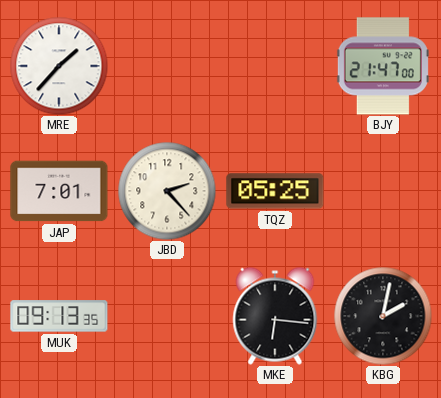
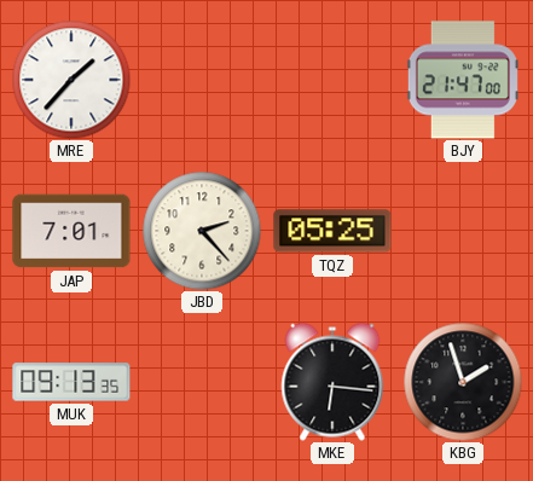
KBG: 2:02 -> 1:57 (463, 382)
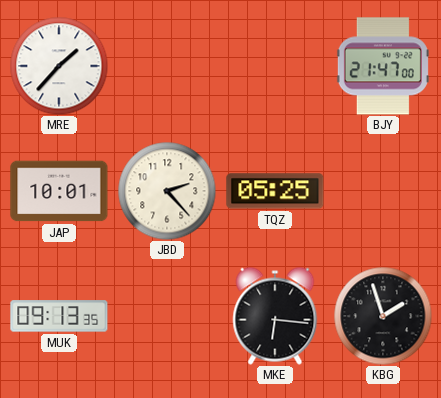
JAP: 7:01 -> 10:01 (59, 191)
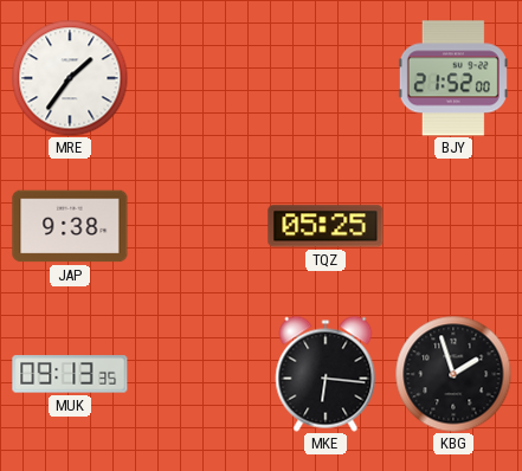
MRE: 1:37 -> 1:36 (70, 78)
BJY: 21:47 -> 21:52 (453, 78)
JAP: 10:01 -> 9:38 (70, 226)
JBD: 2:23 -> none (167, 191)
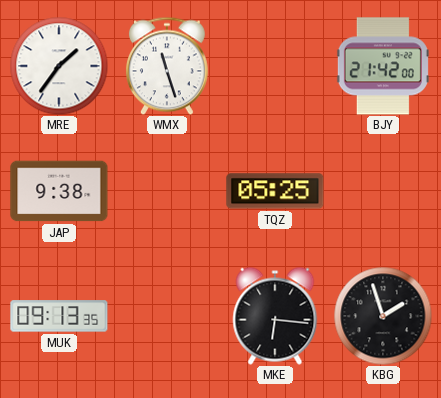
WMX: none -> 11:27 (167, 66)
BJY: 21:52 -> 21:42 (383, 66)
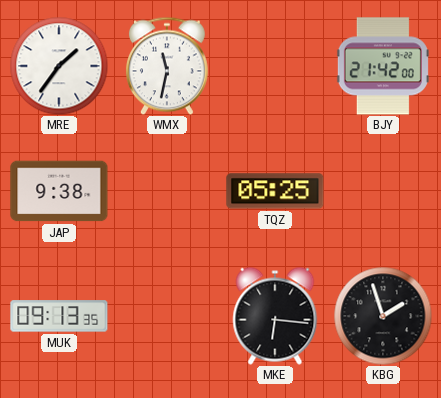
WMX: 11:27 -> 11:32 (167, 66)
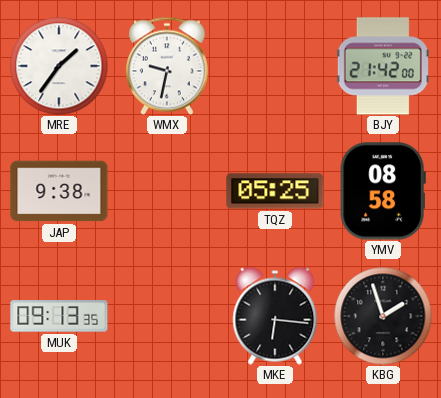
WMX: 11:32 -> 9:32 (167, 66)
YMV: none -> 08:58 (383, 191)
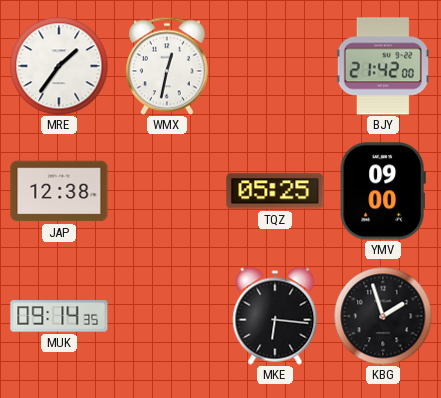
WMX: 9:32 -> 12:32 (167, 66)
JAP: 9:38 -> 12:38 (59, 191)
YMV: 08:58 -> 09:00 (383, 191)
MUK: 09:13 -> 09:14 (59, 316)
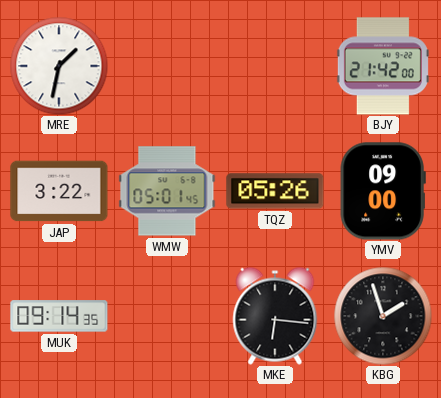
MRE: 1:36 -> 1:32 (59, 66)
WMX: 12:32 -> none (167, 66)
JAP: 12:38 -> 3:22 (59, 191)
WMW: none -> 05:01 (167, 191)
TQZ: 05:25 -> 05:26 (275, 191)
